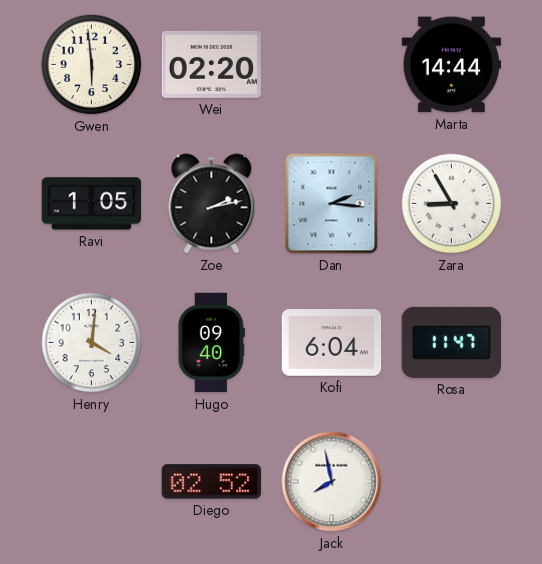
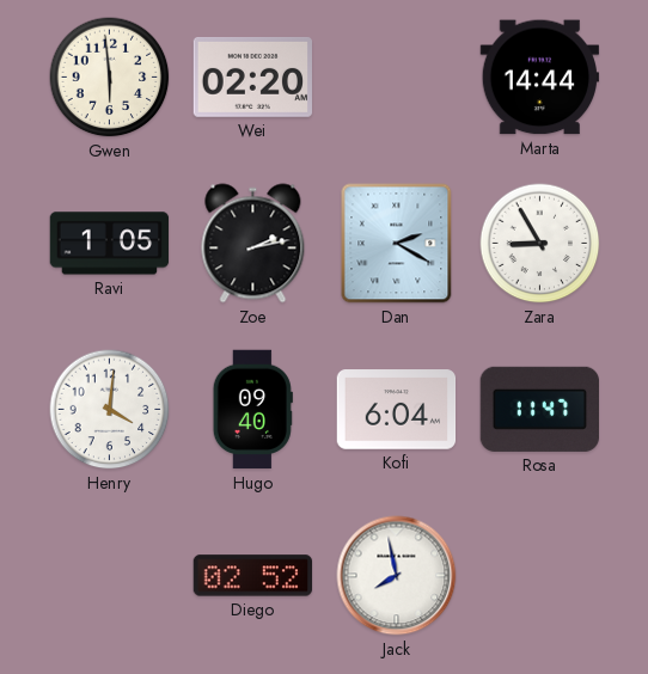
Dan: 2:16 -> 2:20 (397, 244)
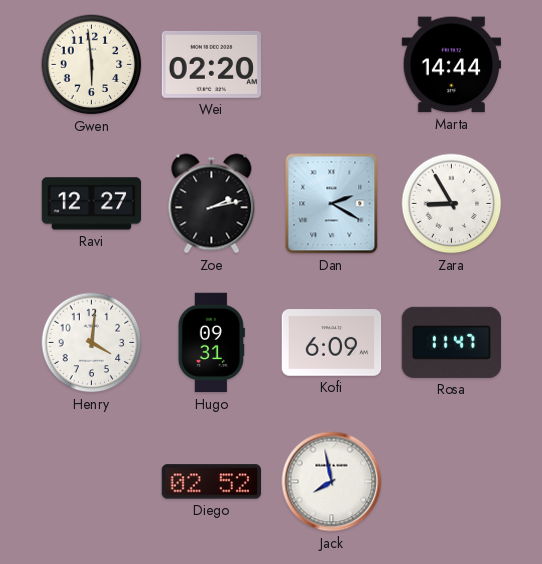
Ravi: 1:05 -> 12:27 (92, 204)
Hugo: 09:40 -> 09:31 (211, 343)
Kofi: 6:04 -> 6:09 (332, 343)
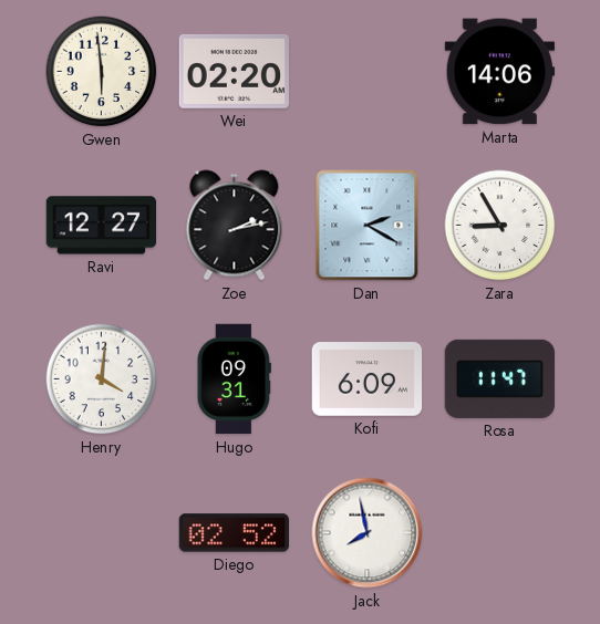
Marta: 14:44 -> 14:06 (500, 72)
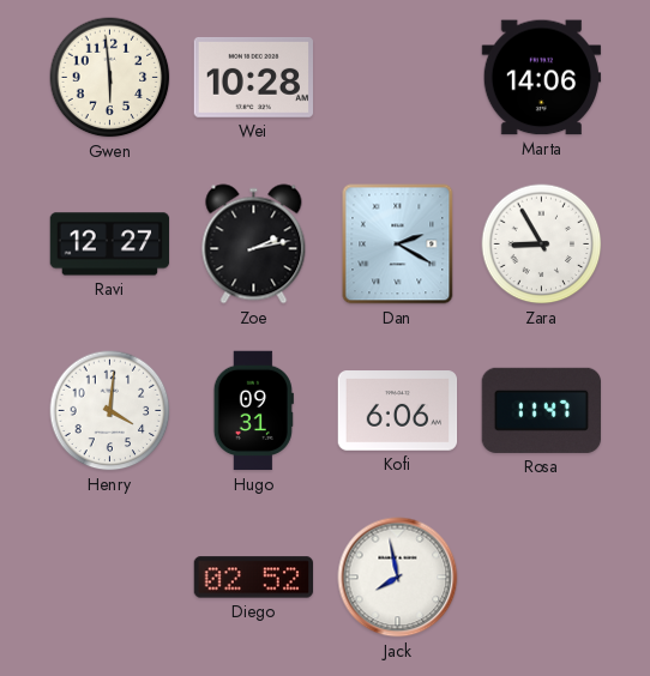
Wei: 02:20 -> 10:28 (254, 77)
Kofi: 6:09 -> 6:06 (398, 411)
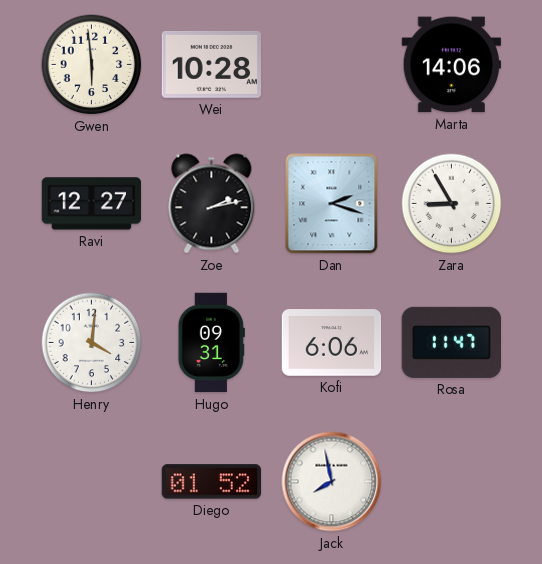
Dan: 2:20 -> 2:18 (332, 204)
Diego: 02:52 -> 01:52 (212, 482)
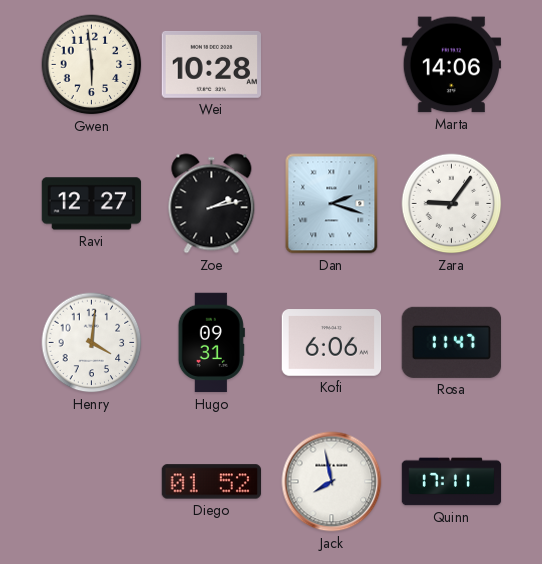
Zara: 8:55 -> 9:06 (452, 204)
Quinn: none -> 17:11 (452, 482)
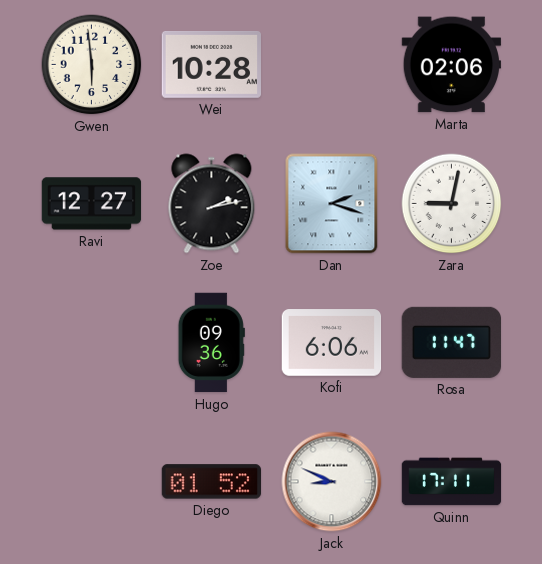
Marta: 14:06 -> 02:06 (452, 65)
Zara: 9:06 -> 9:02 (452, 204)
Henry: 4:01 -> none (92, 343)
Hugo: 09:31 -> 09:36 (211, 343)
Jack: 7:58 -> 8:49 (332, 482)
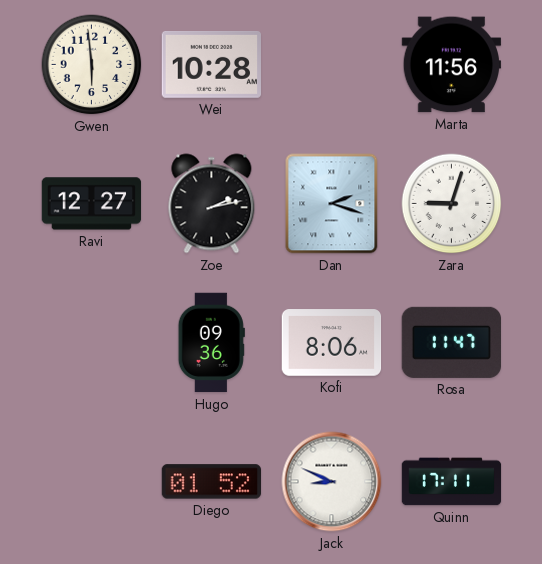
Marta: 02:06 -> 11:56 (452, 65)
Zara: 9:02 -> 9:03 (452, 204)
Kofi: 6:06 -> 8:06 (332, 343)
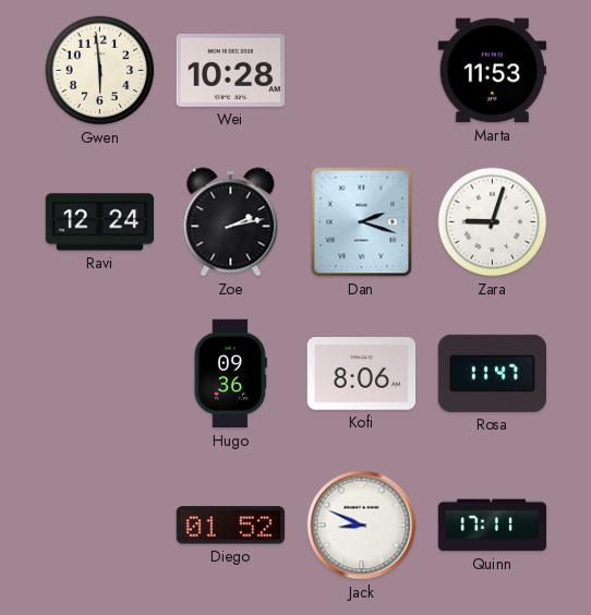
Marta: 11:56 -> 11:53 (493, 71)
Ravi: 12:27 -> 12:24 (100, 222)
